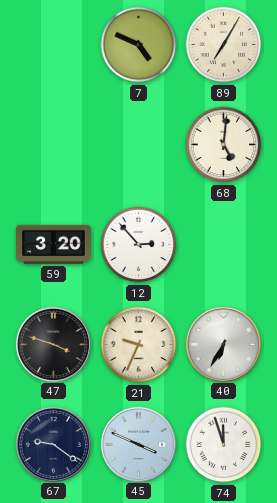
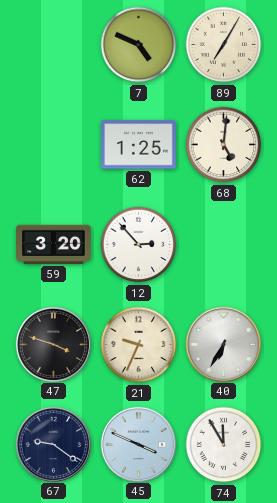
62: none -> 1:25 (139, 145)
74: 11:57 -> 11:55 (224, 445)
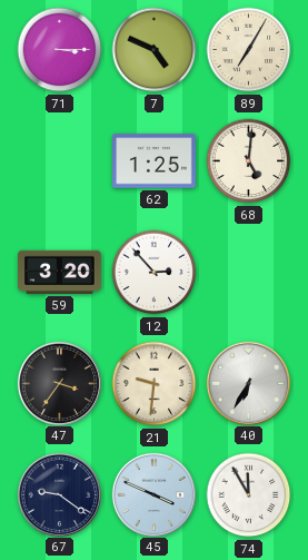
71: none -> 3:15 (60, 50)
47: 3:48 -> 3:36 (59, 383)
21: 9:34 -> 9:31 (155, 384)
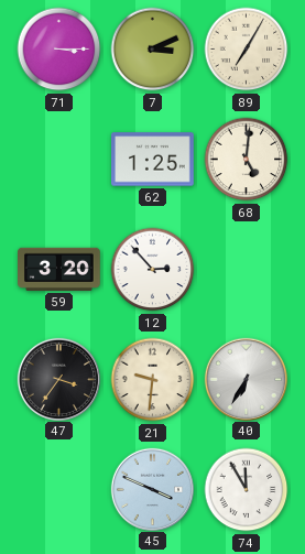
7: 4:49 -> 3:11 (153, 50)
67: 9:21 -> none (59, 494)
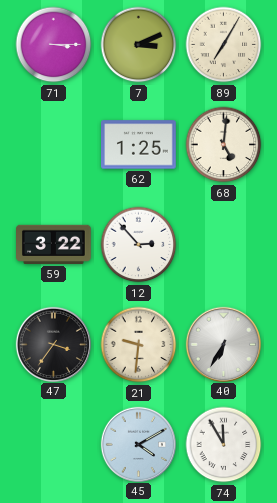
59: 3:20 -> 3:22 (54, 244)
45: 3:49 -> 4:10 (138, 444)
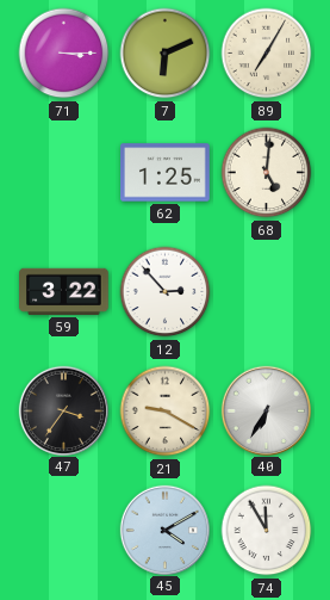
7: 3:11 -> 6:11 (166, 54)
21: 9:31 -> 9:20 (166, 412)
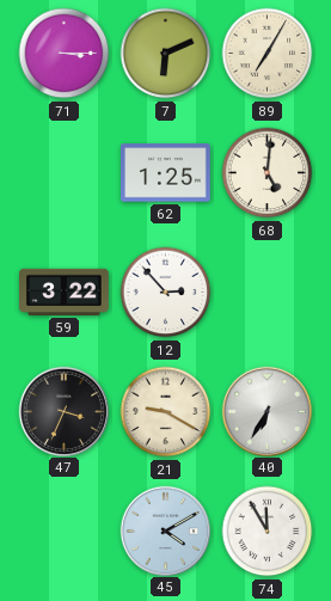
47: 3:36 -> 3:34 (63, 411)
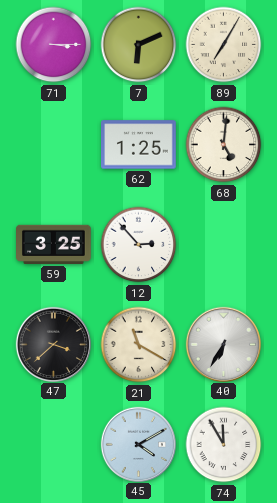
59: 3:22 -> 3:25 (54, 244)
47: 3:34 -> 3:38 (53, 344)
21: 9:20 -> 11:20 (139, 345)
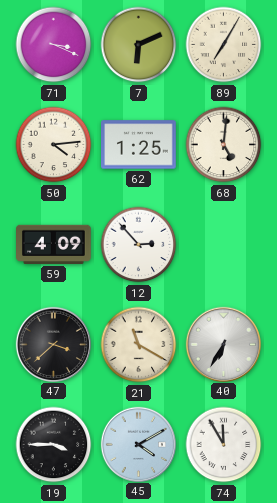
71: 3:15 -> 3:19 (54, 45)
50: none -> 4:14 (54, 145)
59: 3:25 -> 4:09 (54, 244)
19: none -> 3:45 (54, 445)
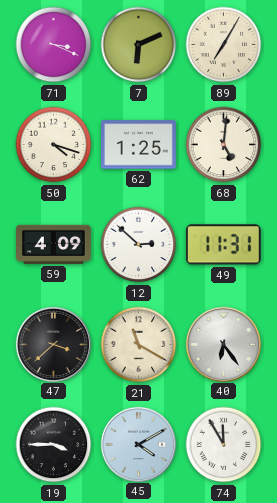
50: 4:14 -> 4:18 (54, 145)
12: 2:53 -> 2:52 (139, 245)
49: none -> 11:31 (223, 245)
40: 6:35 -> 6:24 (223, 344)
